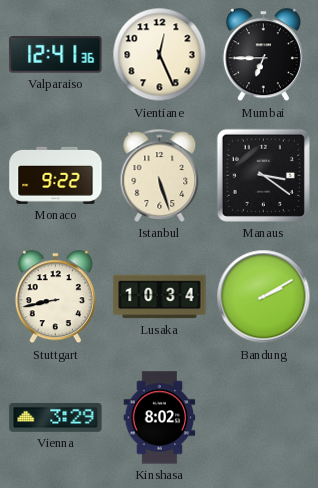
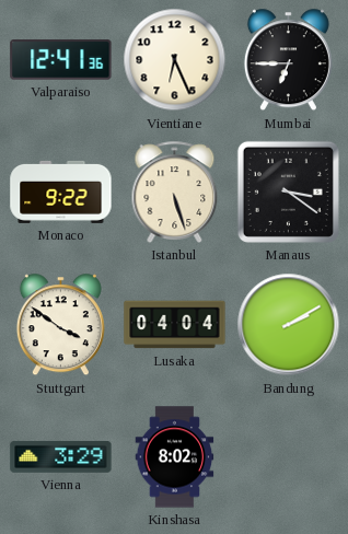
Vientiane: 12:26 -> 6:26 (175, 60)
Stuttgart: 8:43 -> 3:51 (60, 325)
Lusaka: 10:34 -> 04:04 (175, 325)
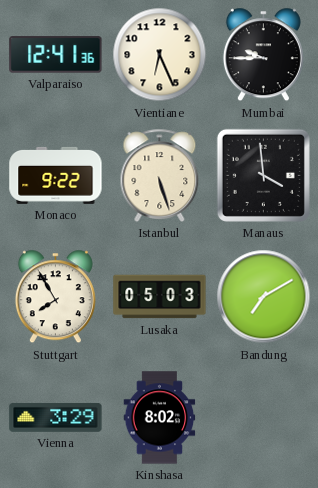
Mumbai: 6:45 -> 9:45 (263, 55)
Manaus: 3:21 -> 3:59 (263, 175)
Stuttgart: 3:51 -> 7:55 (55, 297)
Lusaka: 04:04 -> 05:03 (160, 297)
Bandung: 2:10 -> 7:10 (264, 297)
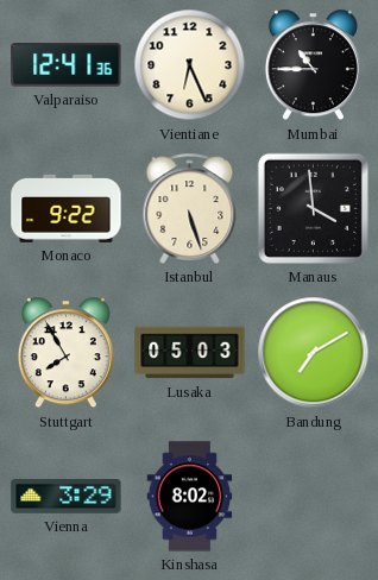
Mumbai: 9:45 -> 10:45 (313, 65)
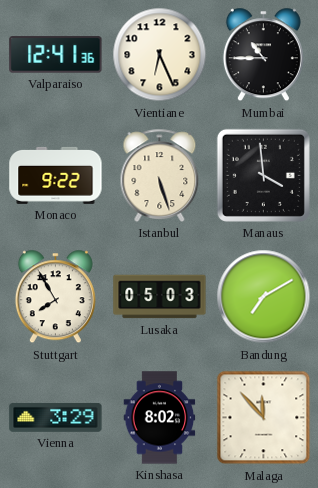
Malaga: none -> 11:53 (264, 418)
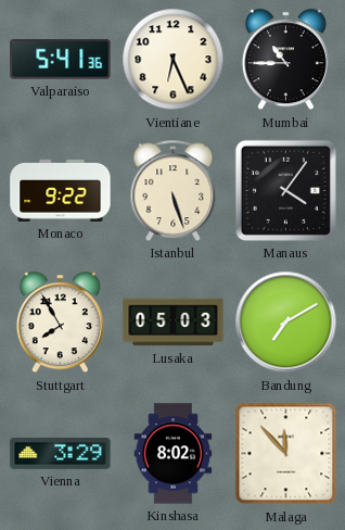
Valparaiso: 12:41 -> 5:41 (61, 60)
Manaus: 3:59 -> 4:06 (285, 190)
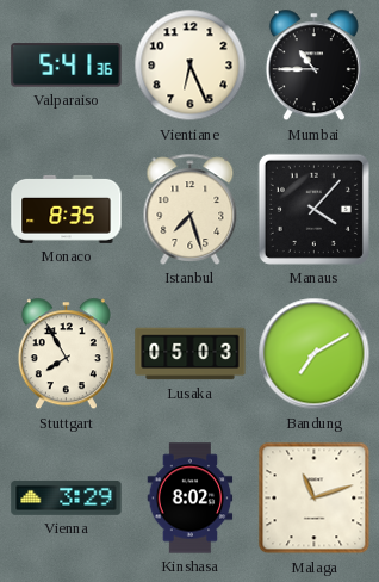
Monaco: 9:22 -> 8:35 (67, 209)
Istanbul: 5:27 -> 7:27 (191, 209)
Manaus: 4:06 -> 4:07 (313, 209)
Malaga: 11:53 -> 11:12 (315, 499)
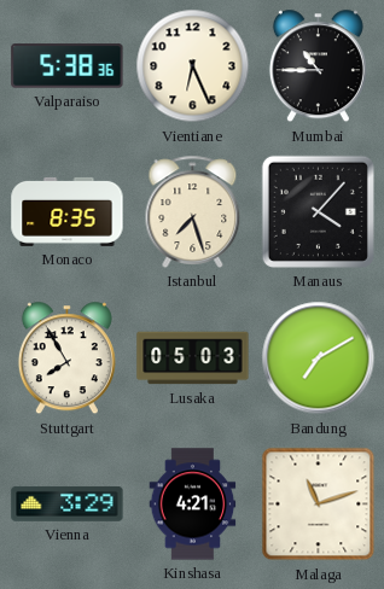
Valparaiso: 5:41 -> 5:38 (68, 66)
Kinshasa: 8:02 -> 4:21 (193, 505)
